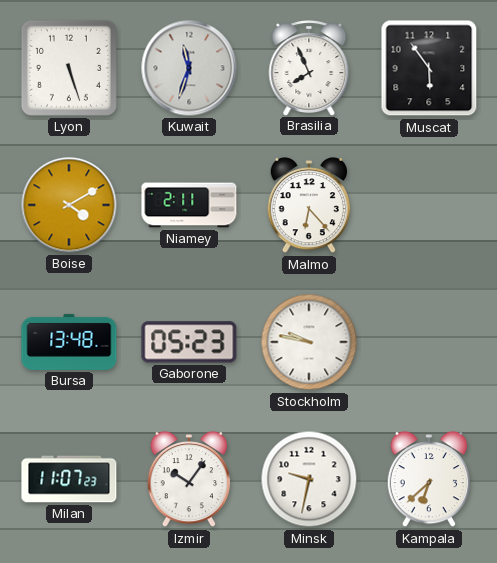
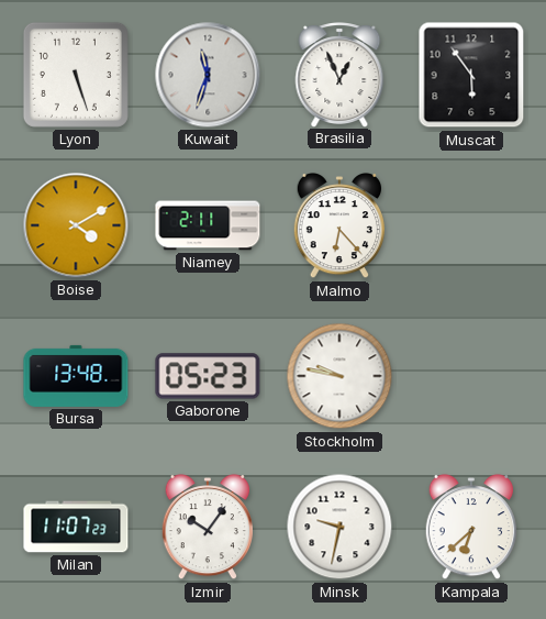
Brasilia: 7:56 -> 12:56 (339, 75)
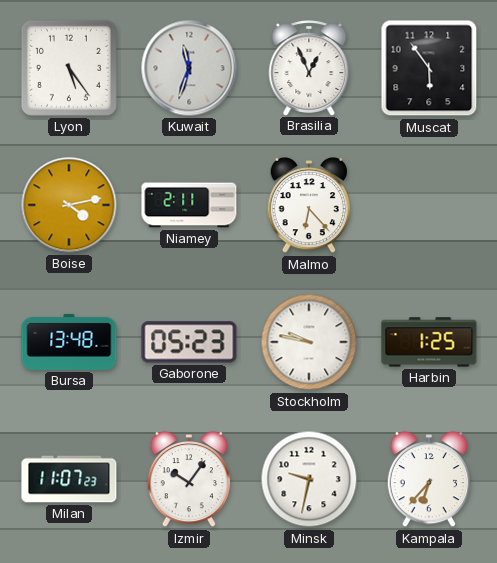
Lyon: 5:27 -> 5:24 (69, 68)
Boise: 4:10 -> 4:13 (69, 205)
Harbin: none -> 1:25 (429, 342)
Kampala: 6:38 -> 6:37 (428, 479)
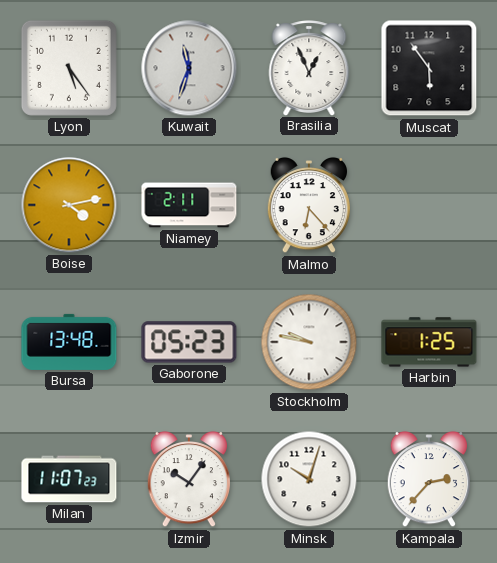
Minsk: 9:32 -> 10:03 (309, 479)
Kampala: 6:37 -> 2:37 (428, 479)
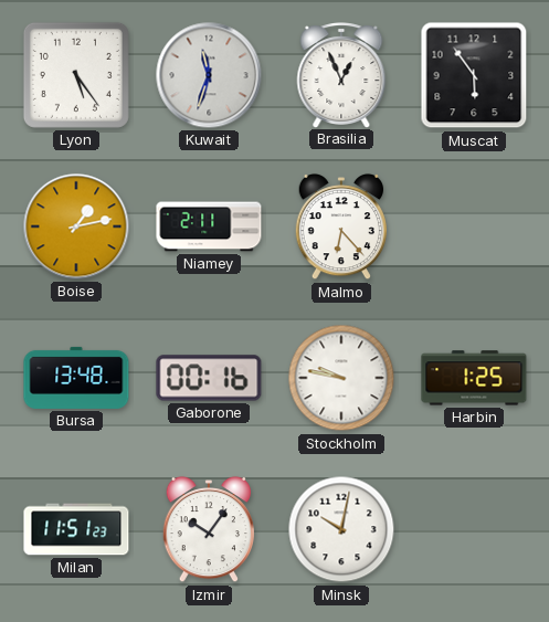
Boise: 4:13 -> 1:13 (76, 226)
Gaborone: 05:23 -> 00:16 (209, 378)
Milan: 11:07 -> 11:51 (76, 529)
Minsk: 10:03 -> 10:02 (341, 529)
Kampala: 2:37 -> none (428, 479)
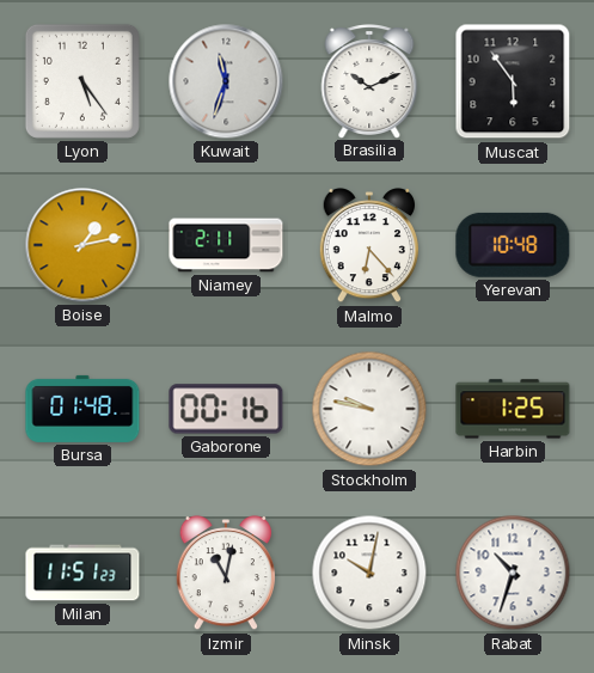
Brasilia: 12:56 -> 10:11 (369, 81)
Yerevan: none -> 10:48 (513, 245)
Bursa: 13:48 -> 01:48 (82, 409)
Izmir: 10:06 -> 11:02 (225, 573)
Rabat: none -> 10:33 (513, 573)
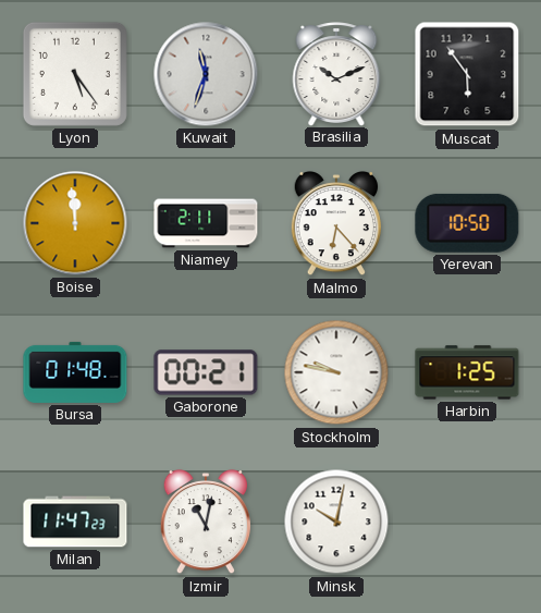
Boise: 1:13 -> 11:59 (75, 223)
Yerevan: 10:48 -> 10:50 (467, 223)
Gaborone: 00:16 -> 00:21 (206, 372)
Milan: 11:51 -> 11:47 (75, 522)
Rabat: 10:33 -> none (513, 573)
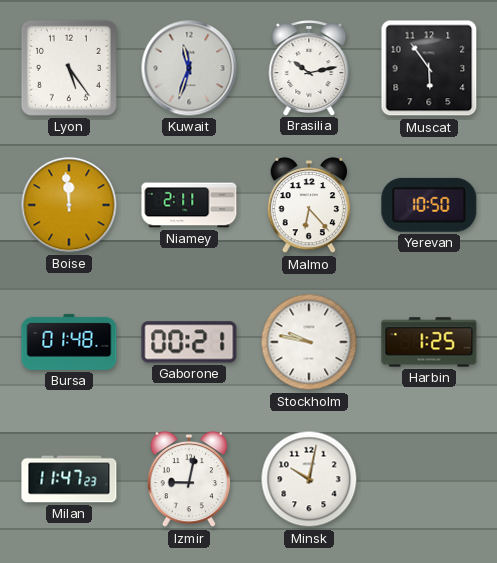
Brasilia: 10:11 -> 10:13 (309, 68)
Izmir: 11:02 -> 9:02 (188, 479)
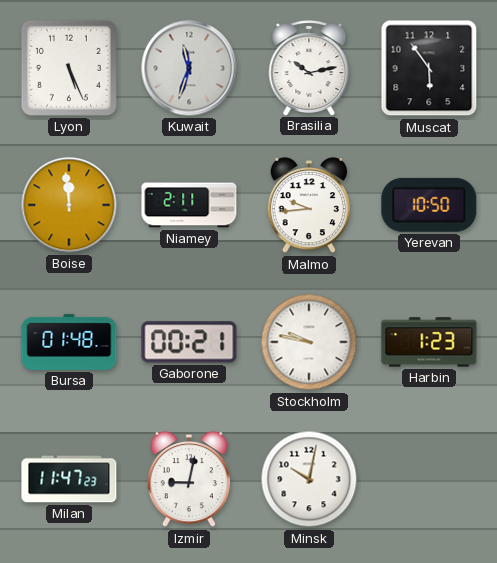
Lyon: 5:24 -> 5:26 (69, 68)
Malmo: 6:23 -> 9:44 (308, 205)
Harbin: 1:25 -> 1:23 (429, 342)
